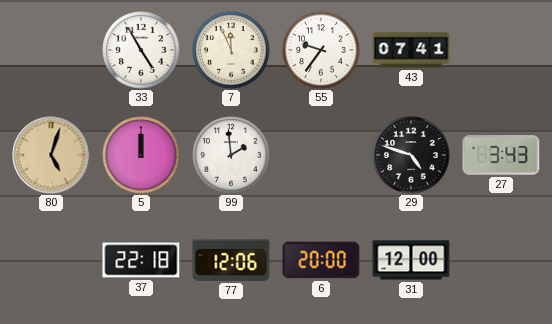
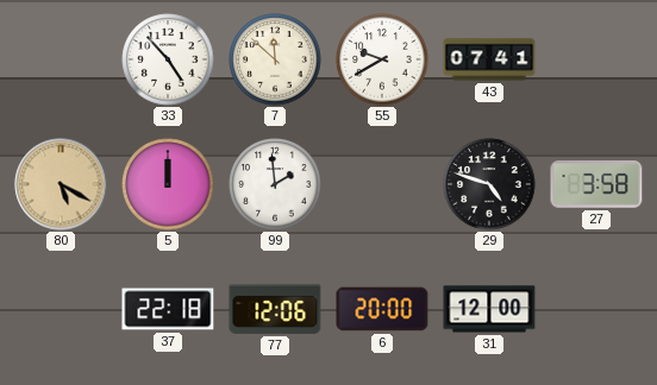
33: 4:55 -> 4:53 (168, 59)
7: 11:56 -> 11:52 (275, 59)
55: 9:36 -> 9:40 (382, 59)
80: 5:03 -> 5:20 (61, 184)
27: 3:43 -> 3:58 (596, 184)
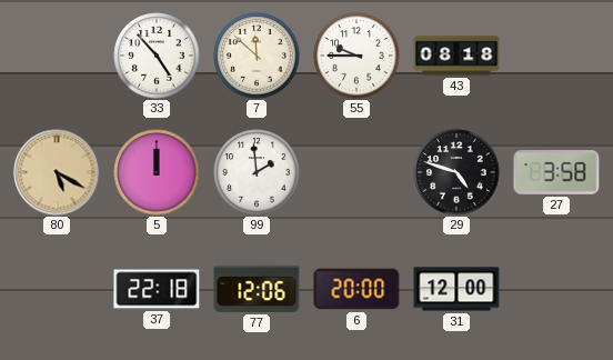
55: 9:40 -> 9:45 (356, 56)
43: 07:41 -> 08:18 (456, 56)
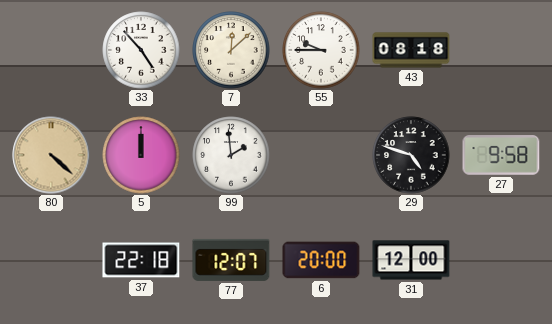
7: 11:52 -> 12:08 (231, 50)
80: 5:20 -> 4:22 (51, 155)
27: 3:58 -> 9:58 (501, 155)
77: 12:06 -> 12:07 (231, 260)
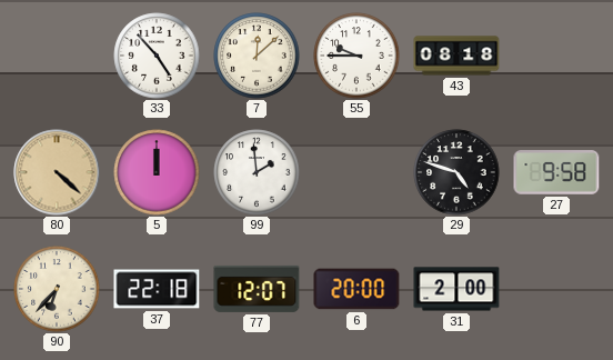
90: none -> 6:37 (57, 289)
31: 12:00 -> 2:00 (456, 289)
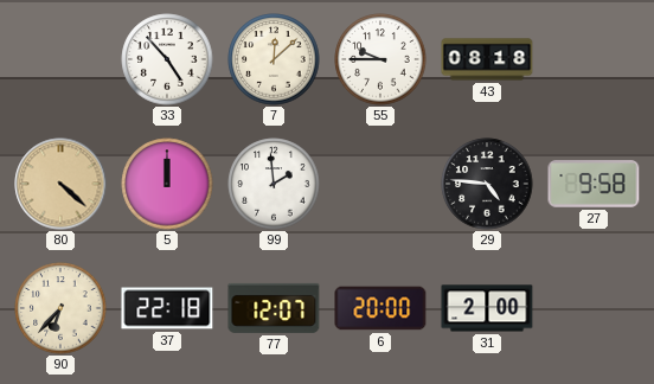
29: 4:48 -> 4:46 (487, 184)
